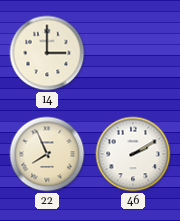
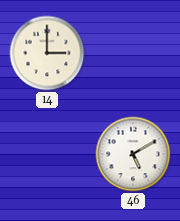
22: 7:56 -> none (47, 154)
46: 2:10 -> 5:10 (133, 154)
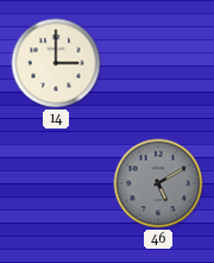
46 dial: white -> grey (158, 183)
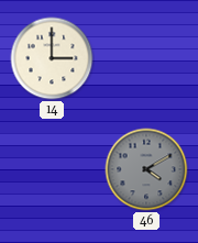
46: 5:10 -> 4:10 (146, 169)
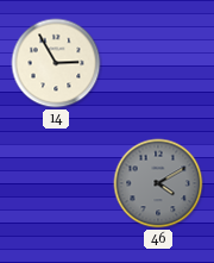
14: 3:00 -> 2:55 (56, 63)
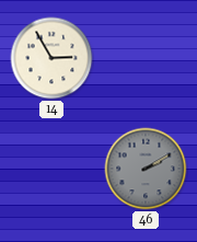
46: 4:10 -> 2:10 (146, 169)
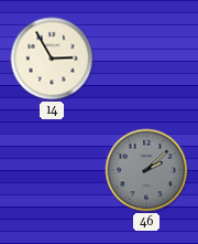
46: 2:10 -> 2:08 (146, 170)
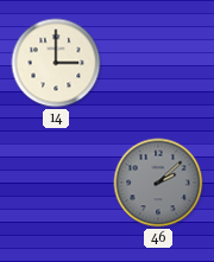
14: 2:55 -> 3:00 (56, 63)
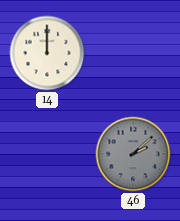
14: 3:00 -> 12:00 (47, 53)
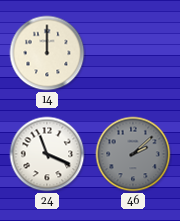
24: none -> 11:19 (47, 154)
